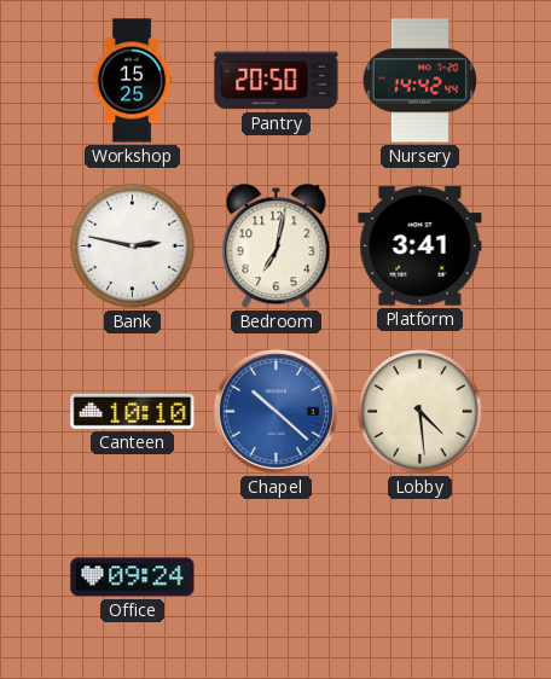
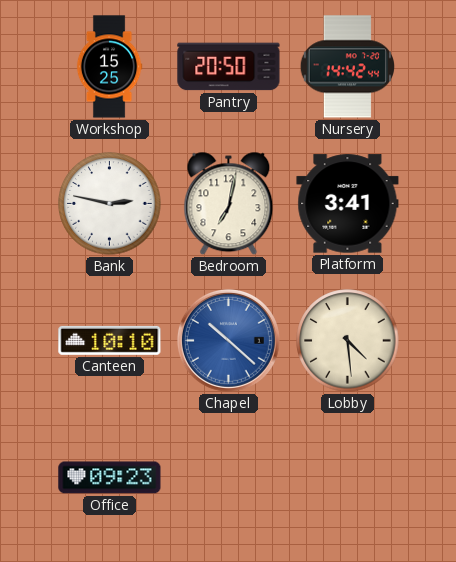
Office: 09:24 -> 09:23 (110, 478)
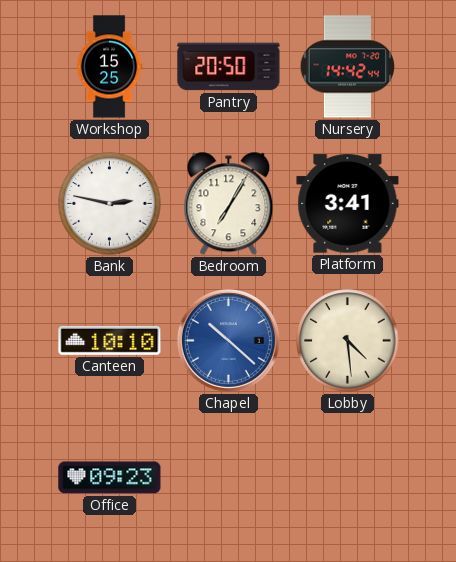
Bedroom: 7:02 -> 7:05 (229, 204)
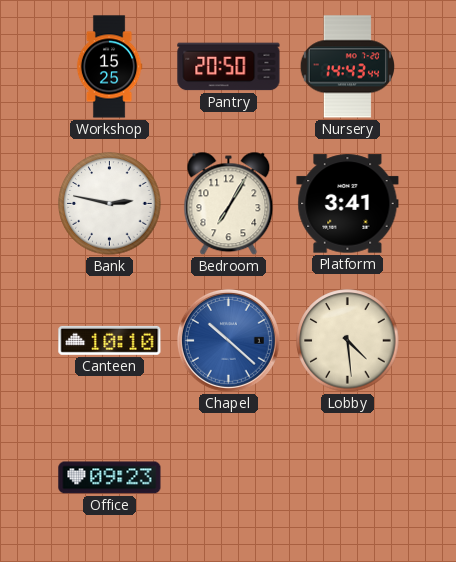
Nursery: 14:42 -> 14:43 (347, 67)
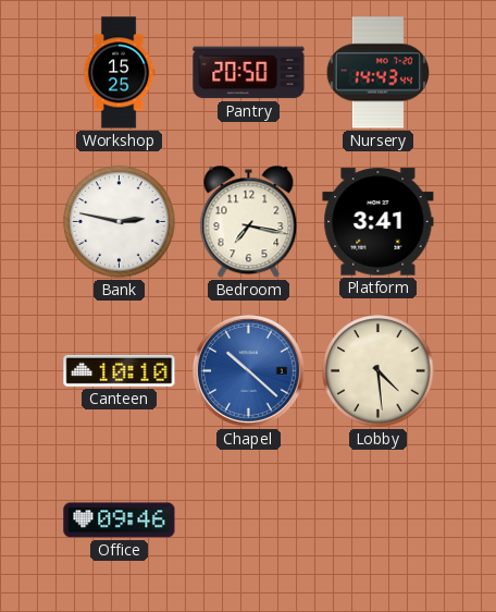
Bedroom: 7:05 -> 7:17 (249, 222)
Office: 09:23 -> 09:46 (120, 521)
